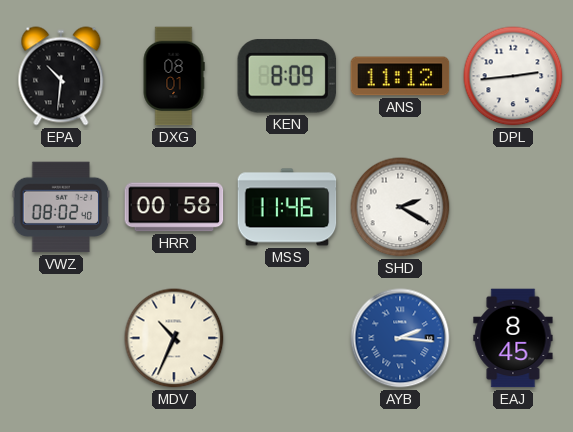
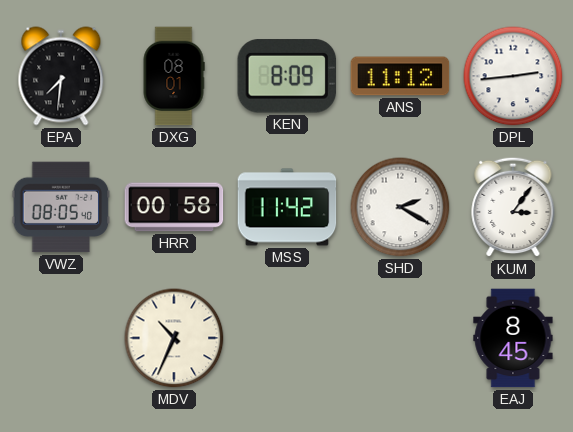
EPA: 10:31 -> 7:31 (61, 76)
VWZ: 08:02 -> 08:05 (61, 207)
MSS: 11:46 -> 11:42 (287, 207)
KUM: none -> 3:06 (513, 207)
AYB: 2:16 -> none (400, 338)
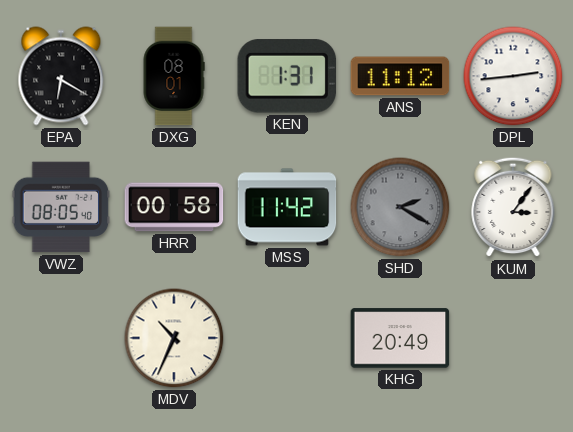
EPA: 7:31 -> 6:20 (61, 76)
KEN: 8:09 -> 1:31 (286, 76)
SHD dial: white -> grey (400, 207)
KHG: none -> 20:49 (400, 338)
EAJ: 8:45 -> none (513, 338)
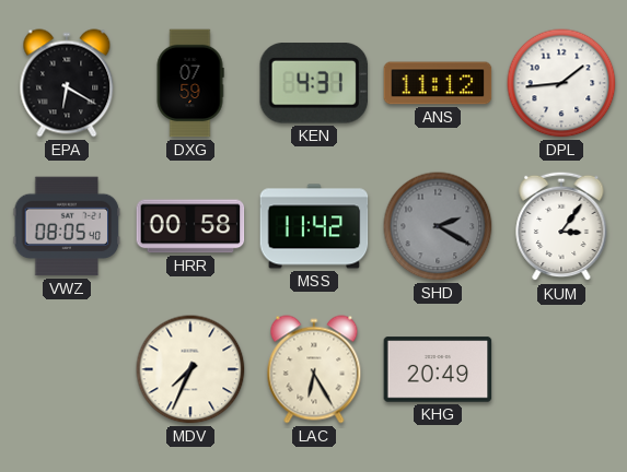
DXG: 08:01 -> 07:59 (190, 83)
KEN: 1:31 -> 4:31 (313, 83)
DPL: 2:44 -> 1:44 (561, 83)
MDV: 10:34 -> 7:34 (190, 369)
LAC: none -> 6:25 (314, 369)
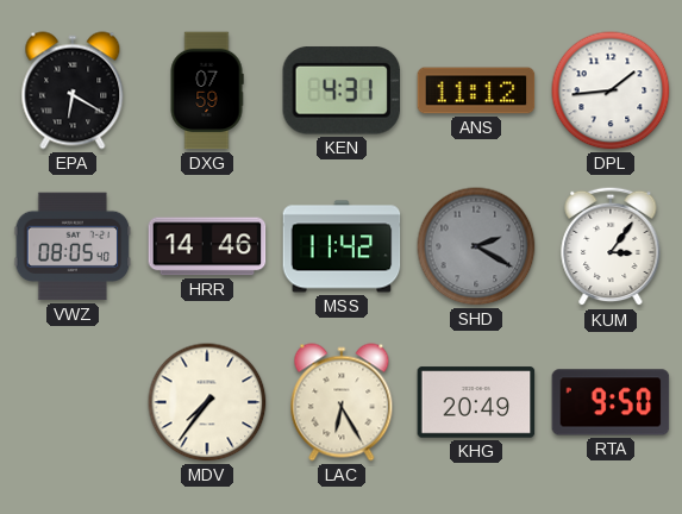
HRR: 00:58 -> 14:46 (207, 246)
MDV: 7:34 -> 7:36 (207, 402)
RTA: none -> 9:50 (611, 402)
